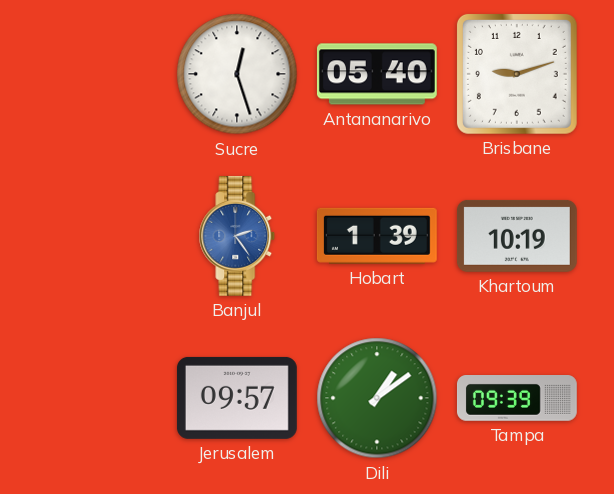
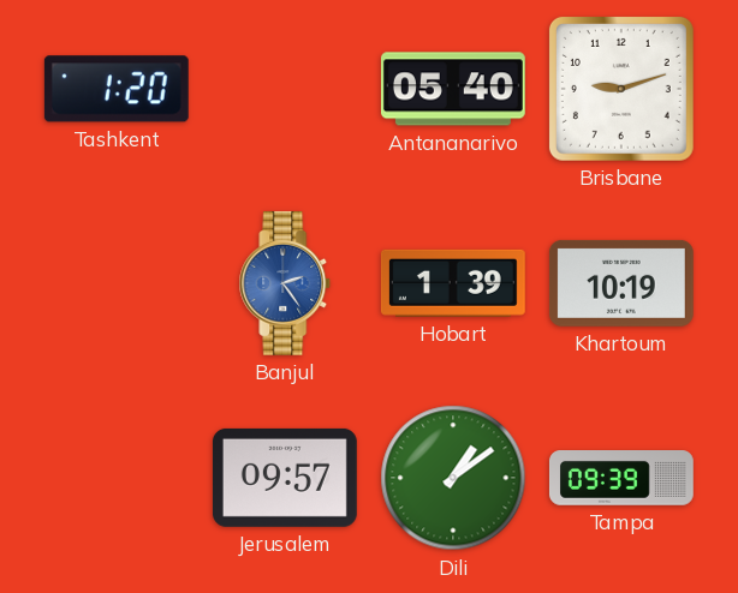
Tashkent: none -> 1:20 (117, 89)
Sucre: 12:27 -> none (237, 74)
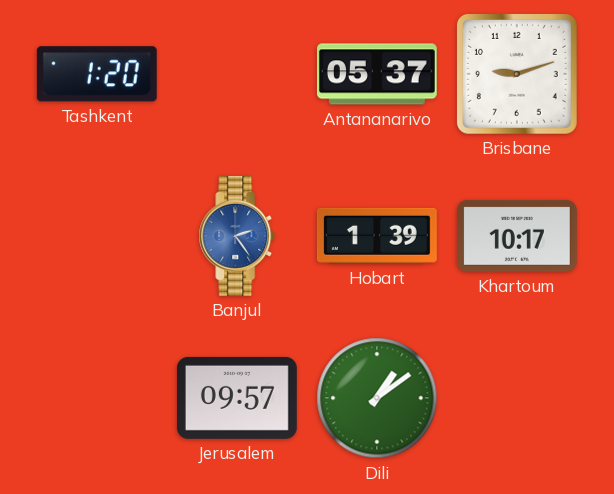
Antananarivo: 05:40 -> 05:37 (377, 74)
Khartoum: 10:19 -> 10:17 (517, 236)
Tampa: 09:39 -> none (621, 479)
